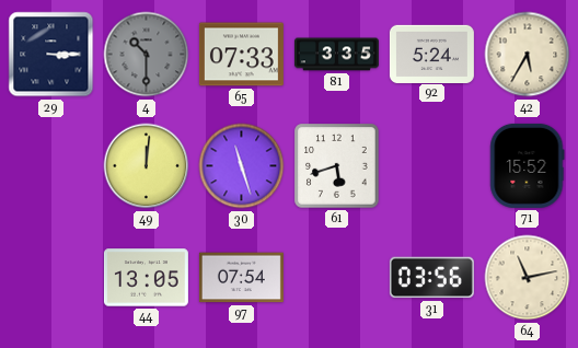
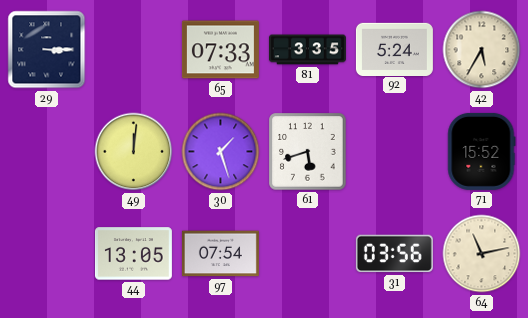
4: 10:30 -> none (147, 55)
30: 11:27 -> 1:27 (221, 152)
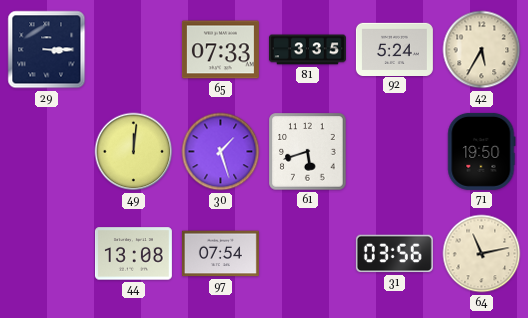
71: 15:52 -> 19:50 (482, 151)
44: 13:05 -> 13:08 (133, 254)
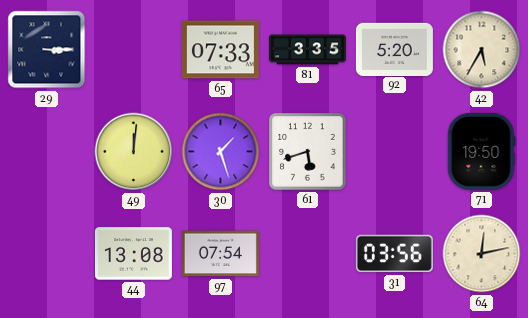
92: 5:24 -> 5:20 (394, 49)
64: 11:13 -> 12:13 (482, 254)
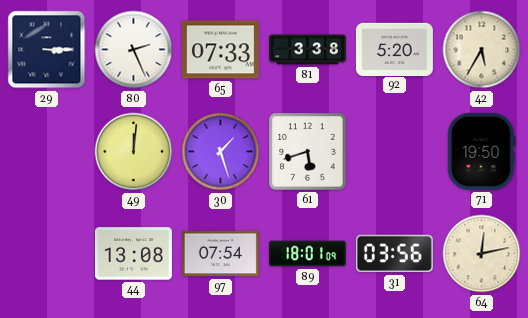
80: none -> 2:26 (134, 50)
81: 3:35 -> 3:38 (307, 50)
89: none -> 18:01 (307, 254)
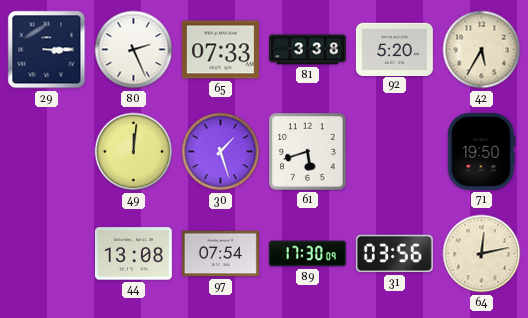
89: 18:01 -> 17:30 (307, 254)
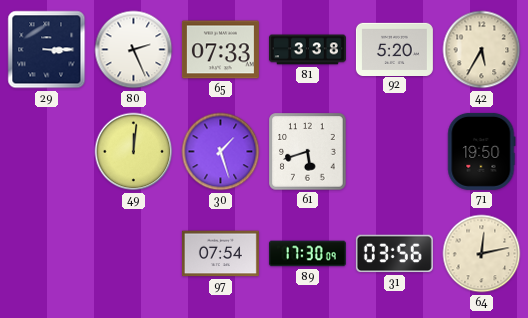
44: 13:08 -> none (133, 254)
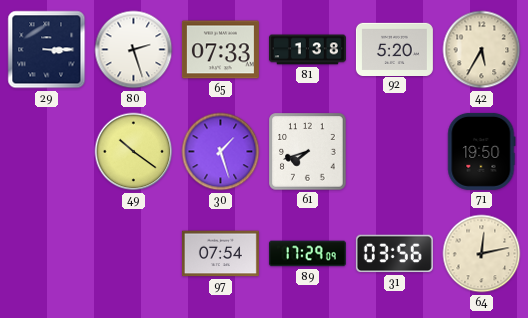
80: 2:26 -> 2:27 (134, 50)
81: 3:38 -> 1:38 (307, 50)
49: 12:01 -> 10:21 (134, 152)
61: 5:42 -> 7:42 (308, 152)
89: 17:30 -> 17:29 (307, 254)
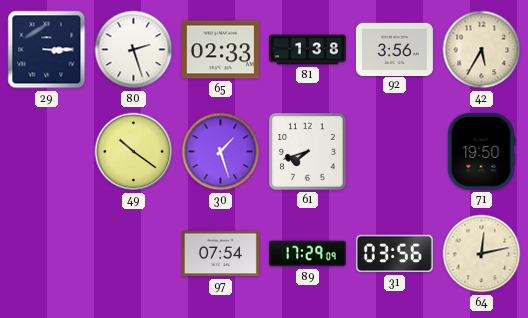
65: 07:33 -> 02:33 (220, 50)
92: 5:20 -> 3:56 (394, 49)
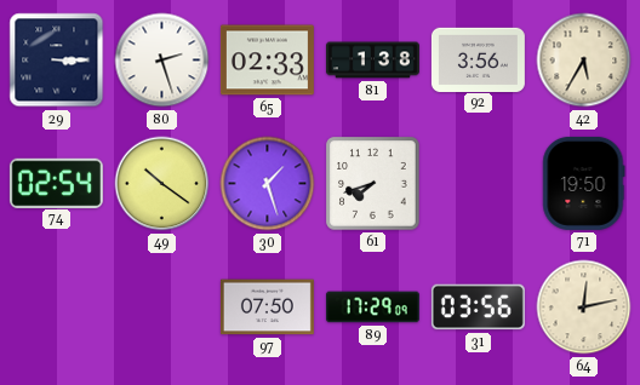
74: none -> 02:54 (56, 183)
97: 07:54 -> 07:50 (267, 308)
